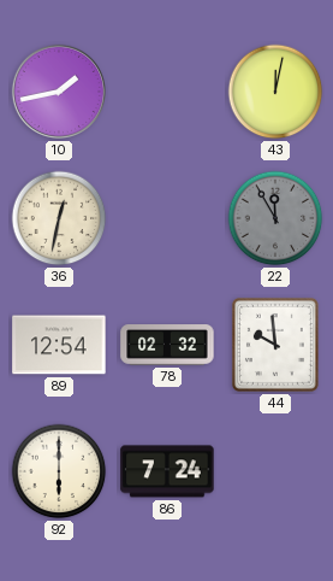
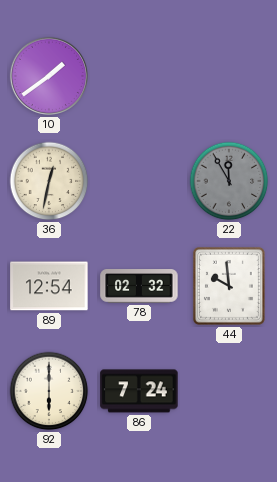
10: 1:43 -> 1:39 (49, 76)
43: 12:02 -> none (275, 92)
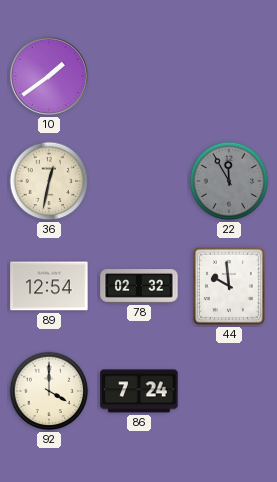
92: 6:00 -> 4:00 (49, 391)
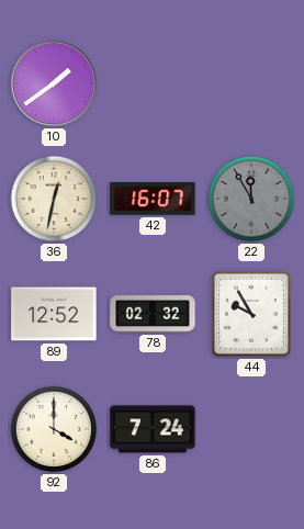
42: none -> 16:07 (153, 200)
89: 12:54 -> 12:52 (54, 314)
44: 9:59 -> 9:55 (251, 314)
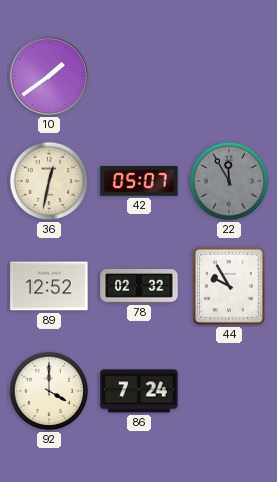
42: 16:07 -> 05:07 (139, 182)
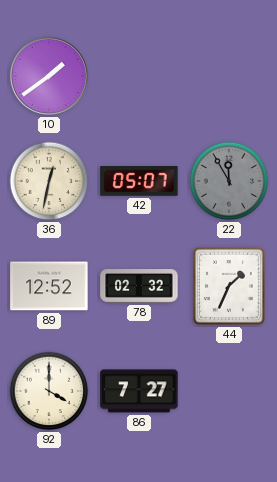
44: 9:55 -> 1:34 (229, 286)
86: 7:24 -> 7:27 (139, 391)
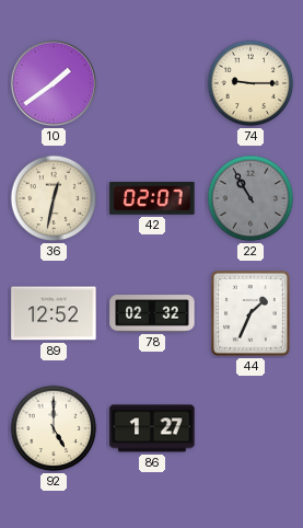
74: none -> 9:15 (250, 83)
42: 05:07 -> 02:07 (152, 199)
22: 11:55 -> 10:55 (250, 198)
92: 4:00 -> 5:00 (54, 428)
86: 7:27 -> 1:27 (152, 428)
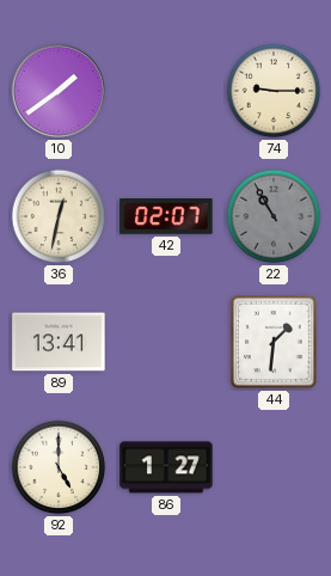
89: 12:52 -> 13:41 (59, 342)
78: 02:32 -> none (152, 313)
44: 1:34 -> 1:31 (274, 342)
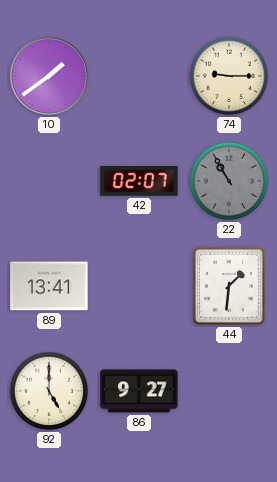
36: 12:32 -> none (59, 216)
86: 1:27 -> 9:27 (139, 391)
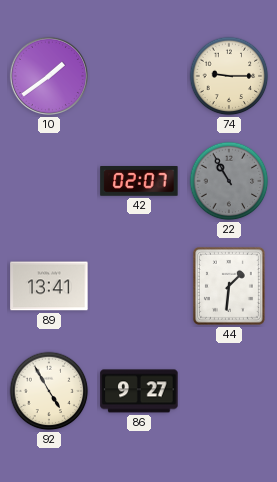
92: 5:00 -> 4:55 (49, 391)
